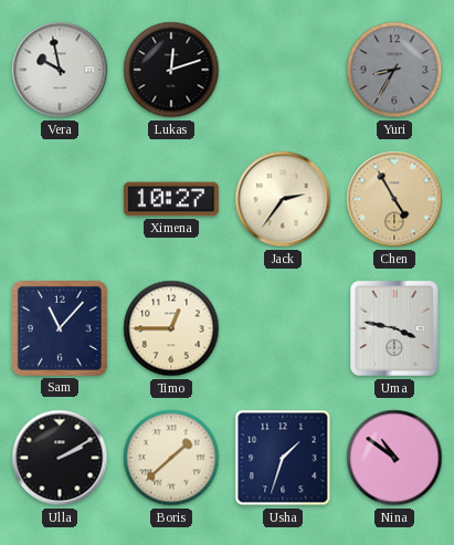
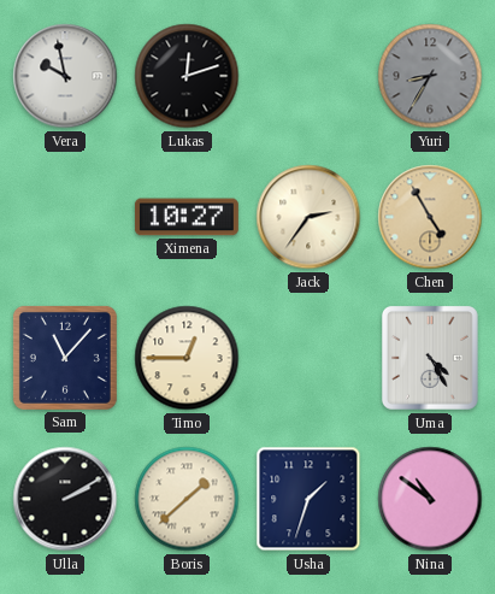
Uma: 3:47 -> 4:25 (430, 359)
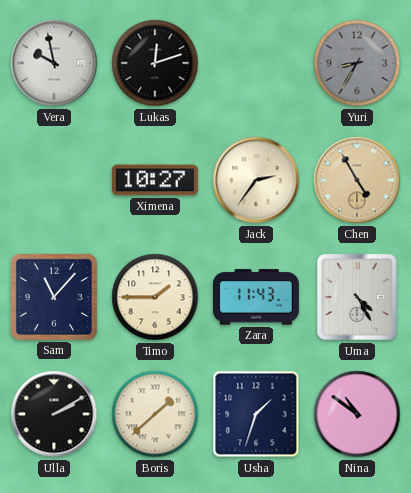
Timo: 12:45 -> 1:45 (155, 297)
Zara: none -> 11:43 (256, 297)
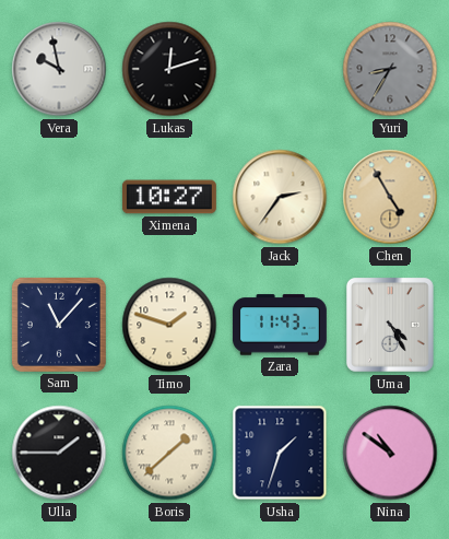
Timo: 1:45 -> 1:48 (169, 325)
Ulla: 2:10 -> 1:45 (59, 453)
